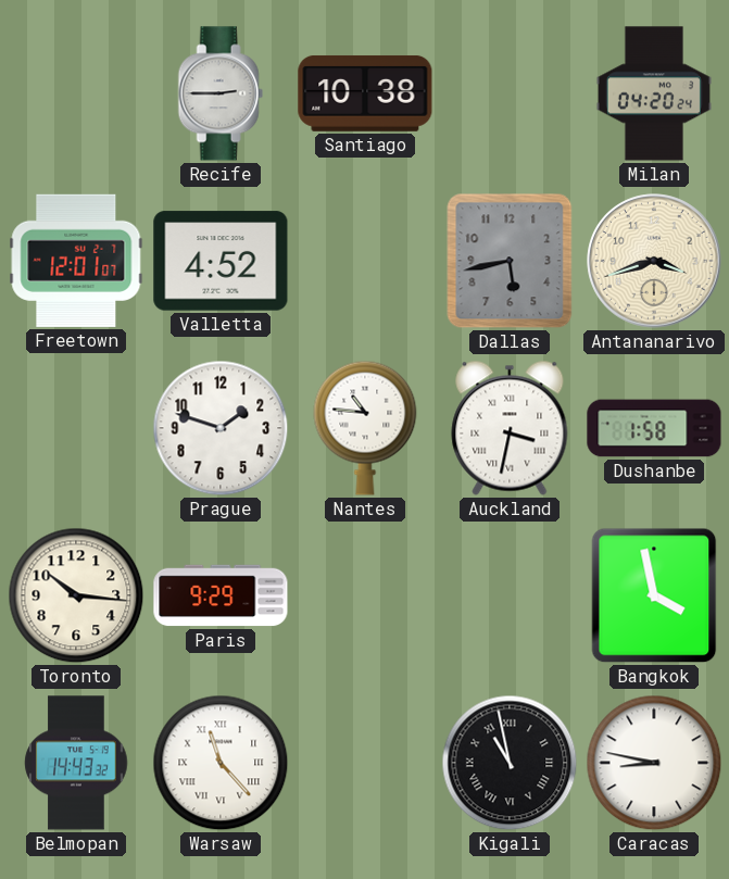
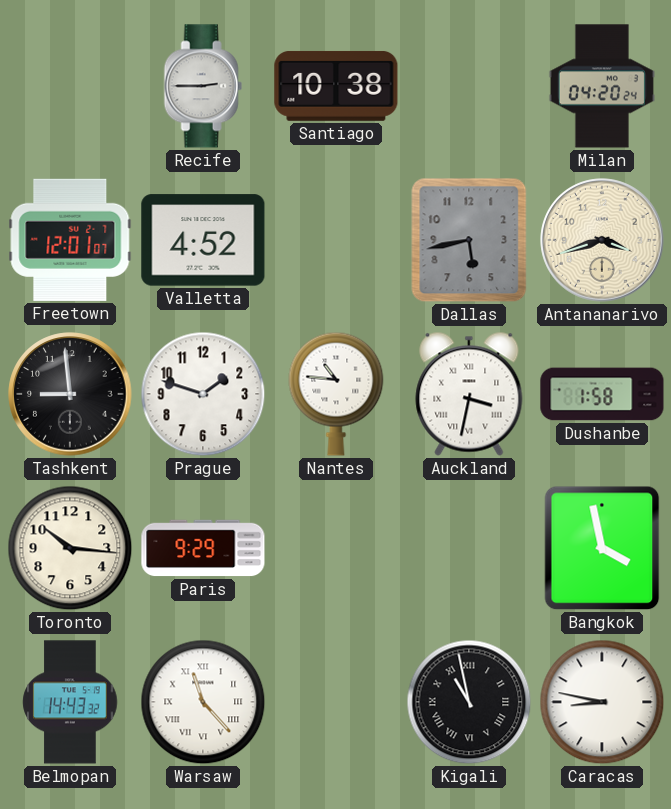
Tashkent: none -> 8:59 (70, 394)
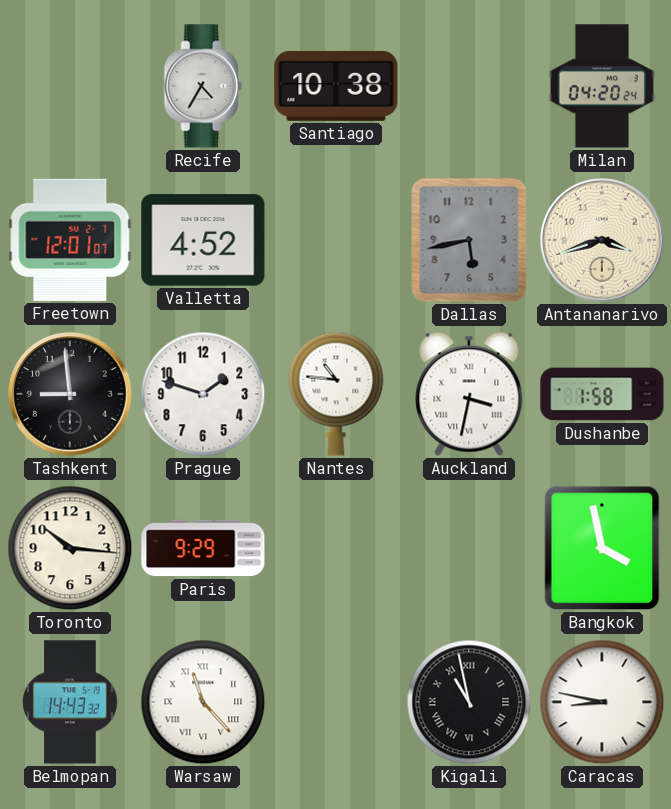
Recife: 2:45 -> 4:35 (203, 86)
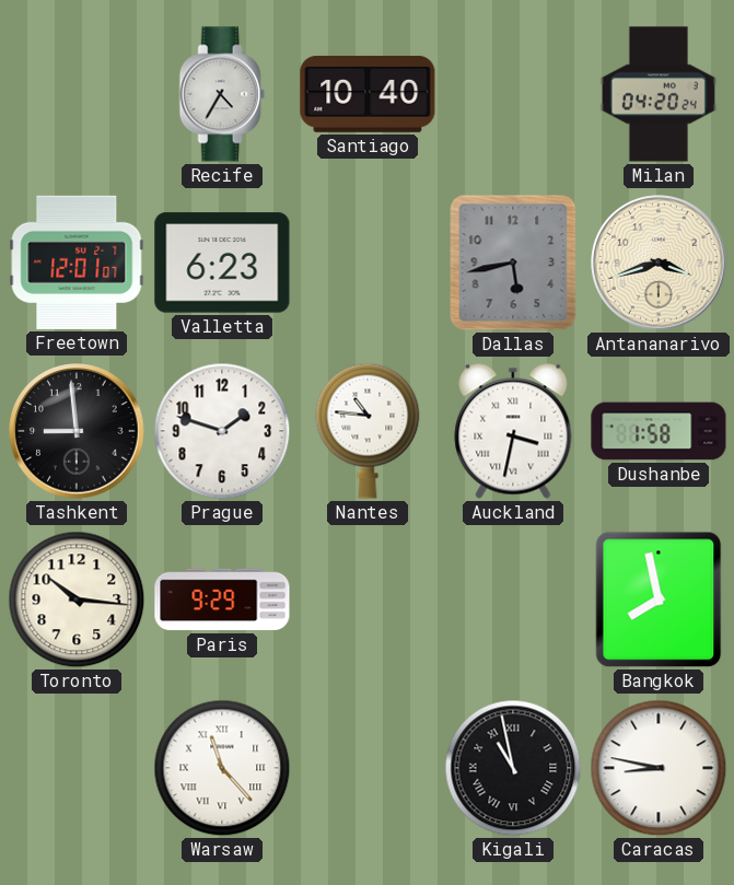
Santiago: 10:38 -> 10:40 (368, 94)
Valletta: 4:52 -> 6:23 (222, 263)
Bangkok: 3:58 -> 7:58 (659, 599)
Belmopan: 14:43 -> none (70, 702)
